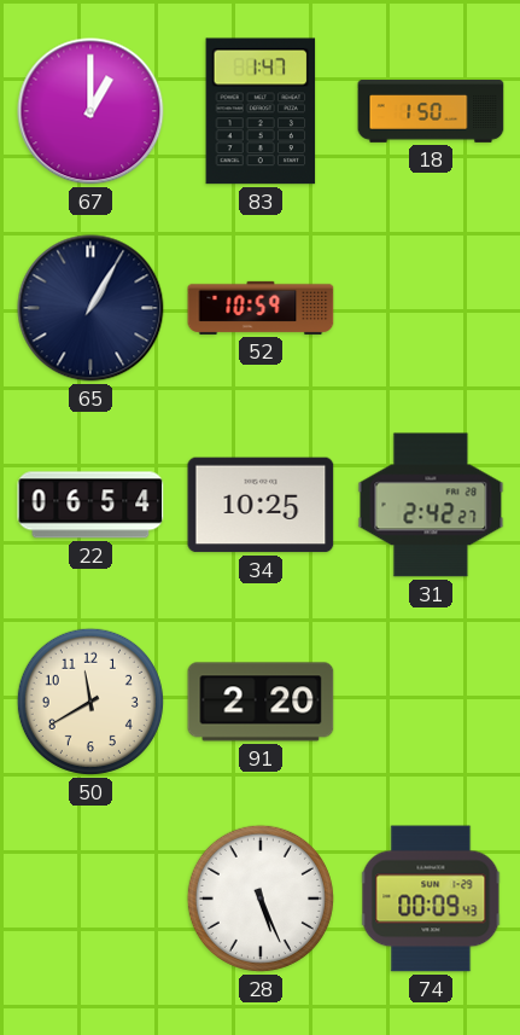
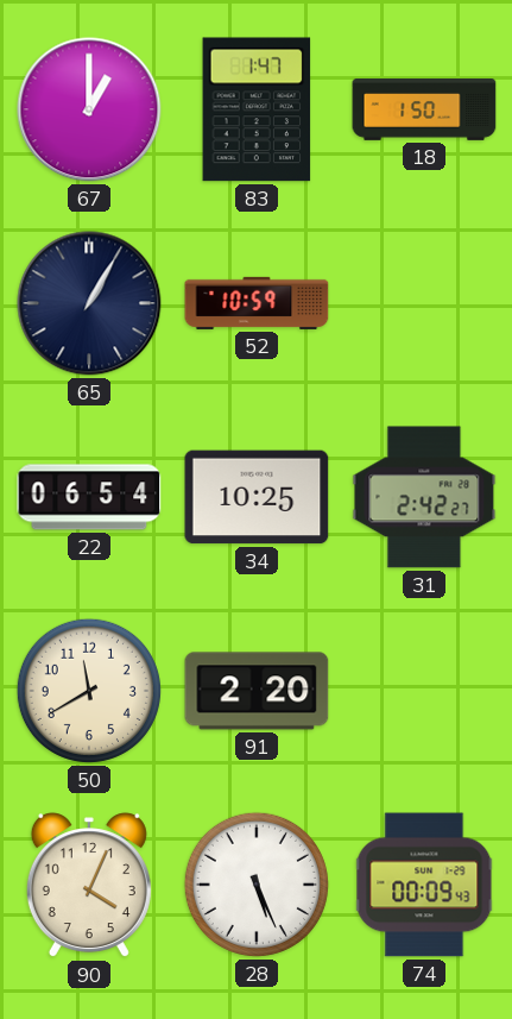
90: none -> 4:04 (89, 886)
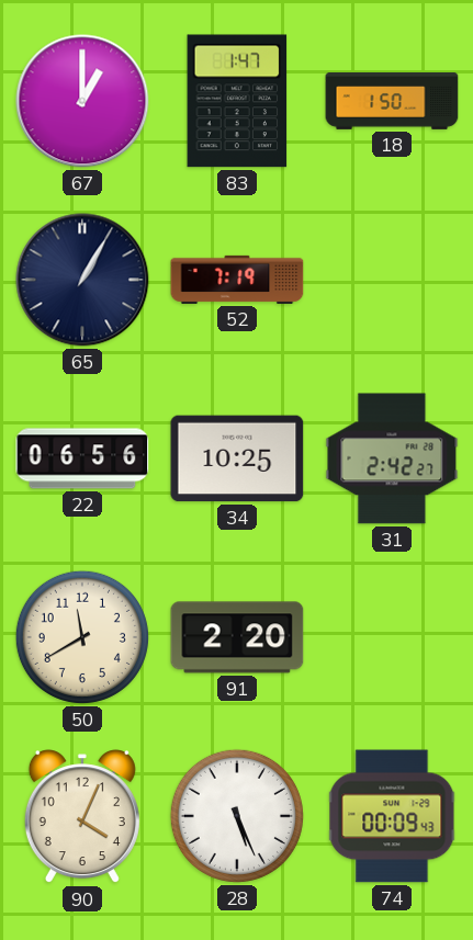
52: 10:59 -> 7:19 (237, 280)
22: 06:54 -> 06:56 (82, 458)
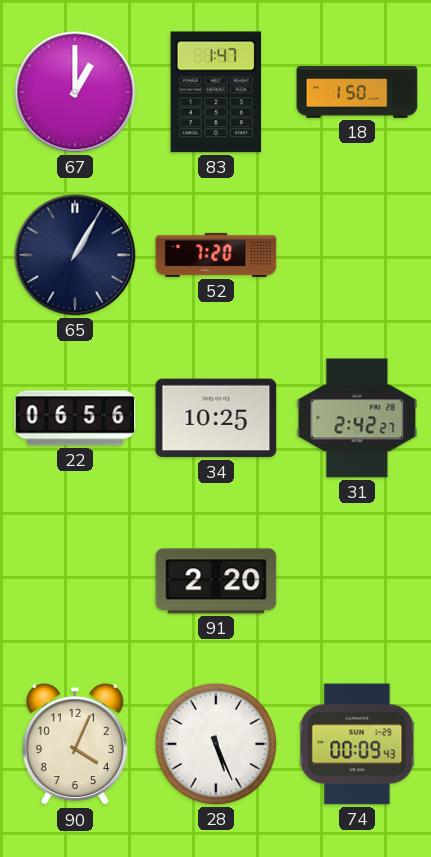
52: 7:19 -> 7:20 (216, 255)
50: 11:40 -> none (82, 637)
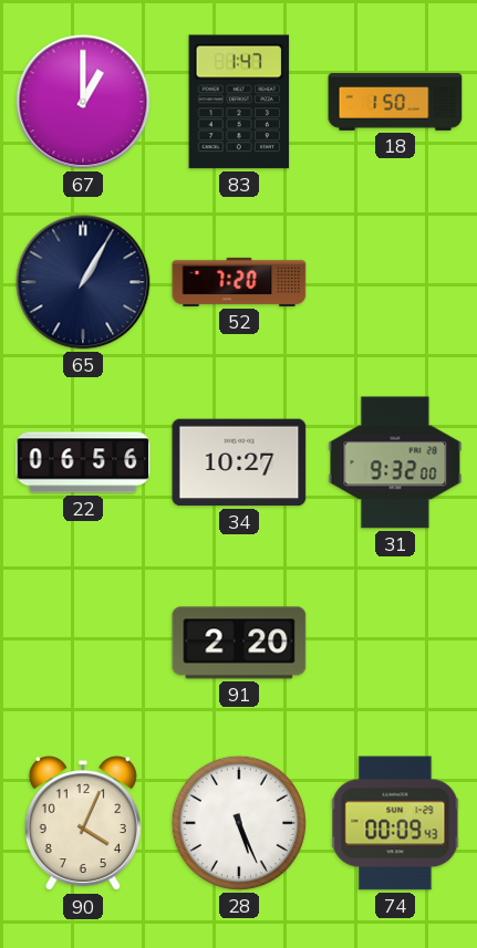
34: 10:25 -> 10:27 (239, 462)
31: 2:42 -> 9:32 (395, 462)
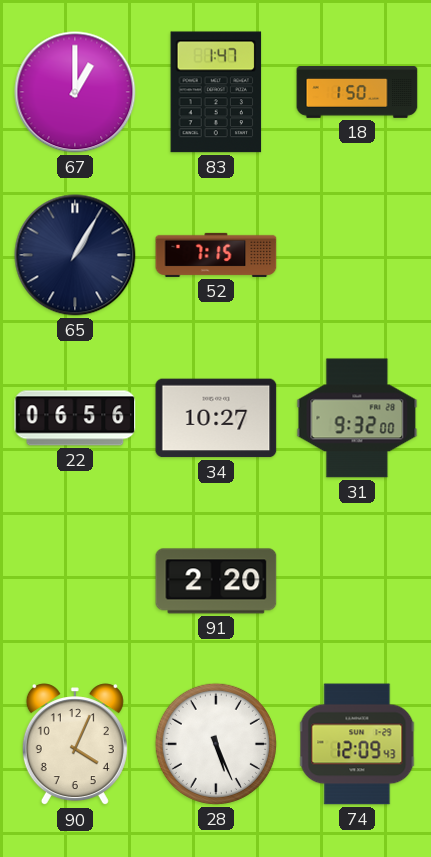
52: 7:20 -> 7:15 (216, 255)
74: 00:09 -> 12:09 (357, 744)
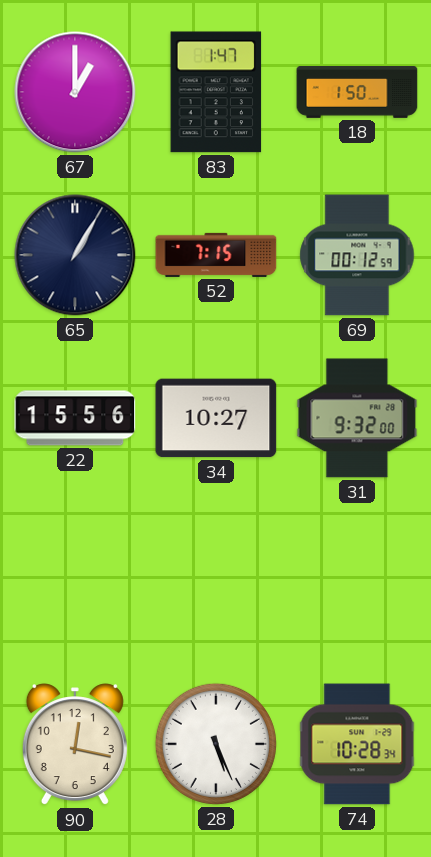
69: none -> 00:12 (357, 255)
22: 06:56 -> 15:56 (75, 418)
91: 2:20 -> none (216, 581)
90: 4:04 -> 12:17 (75, 745)
74: 12:09 -> 10:28 (357, 744)
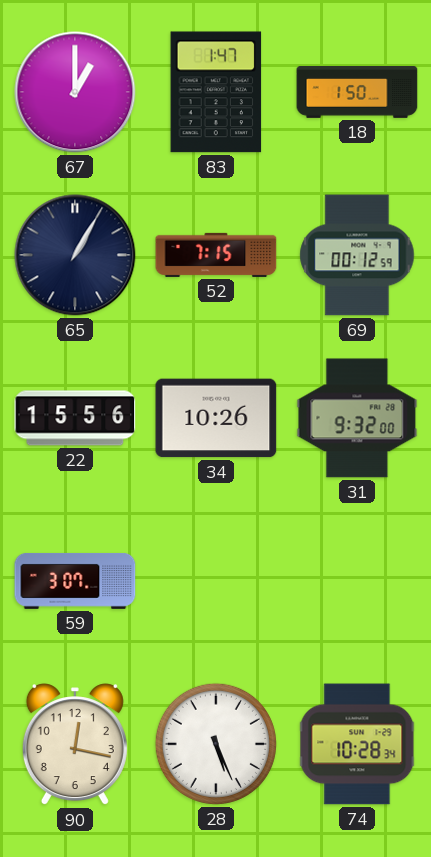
34: 10:27 -> 10:26 (216, 418)
59: none -> 3:07 (75, 581)
